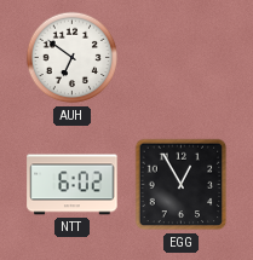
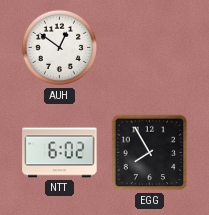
AUH: 6:51 -> 12:51 (60, 48)
EGG: 12:55 -> 7:55 (150, 153)
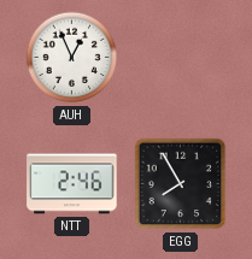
AUH: 12:51 -> 12:56 (72, 58)
NTT: 6:02 -> 2:46 (72, 184)
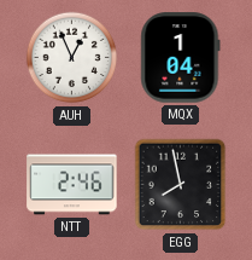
MQX: none -> 1:04 (181, 58)
EGG: 7:55 -> 7:58 (181, 185)
